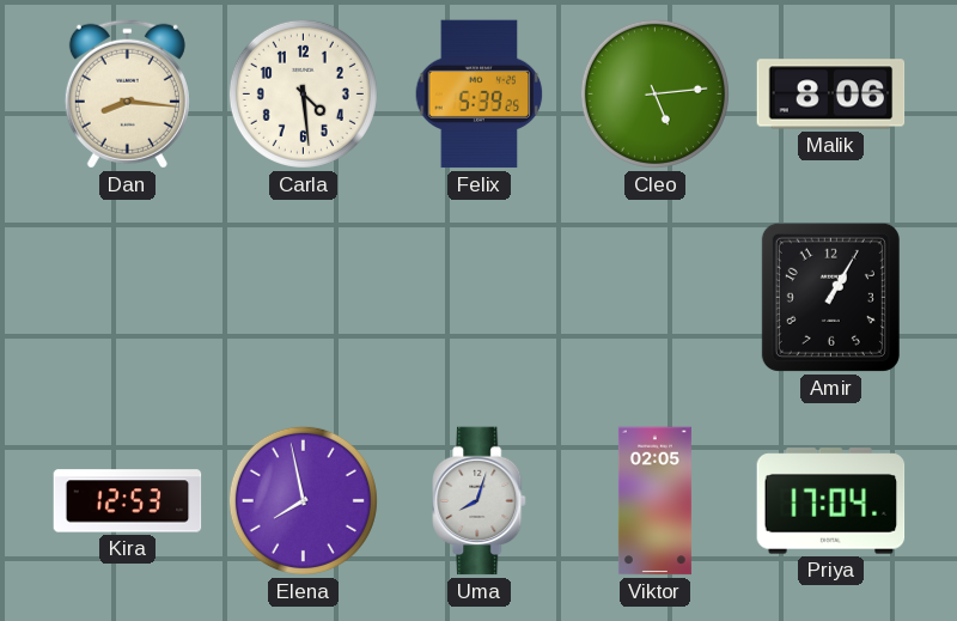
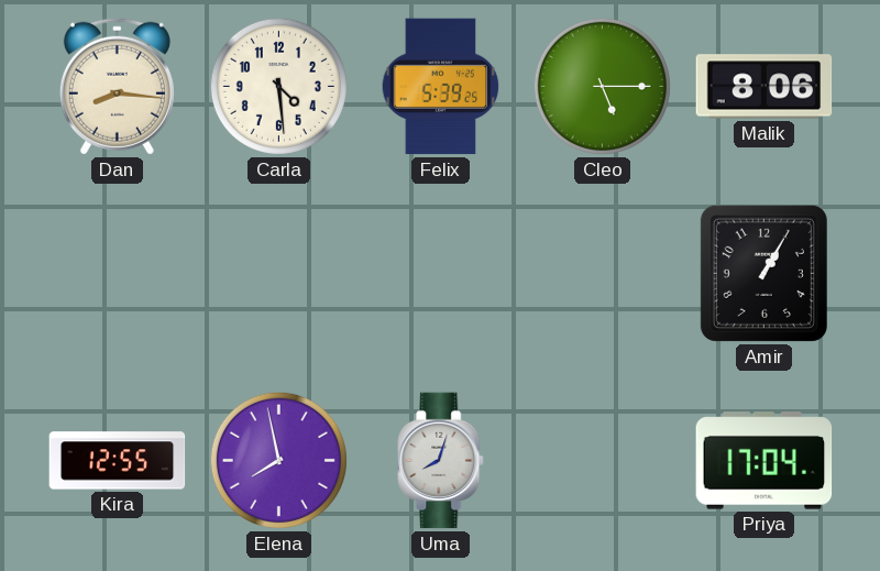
Cleo: 5:14 -> 5:15 (602, 86)
Kira: 12:53 -> 12:55 (118, 461)
Viktor: 02:05 -> none (654, 501)
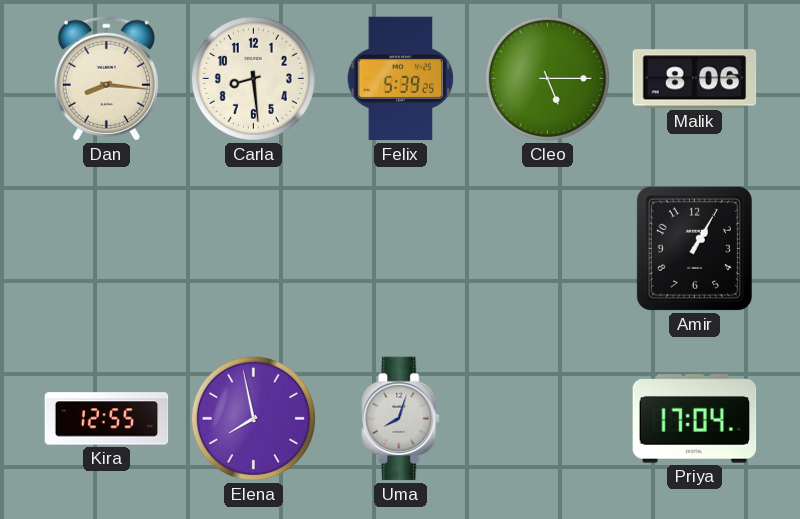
Carla: 4:29 -> 8:29 (253, 78)
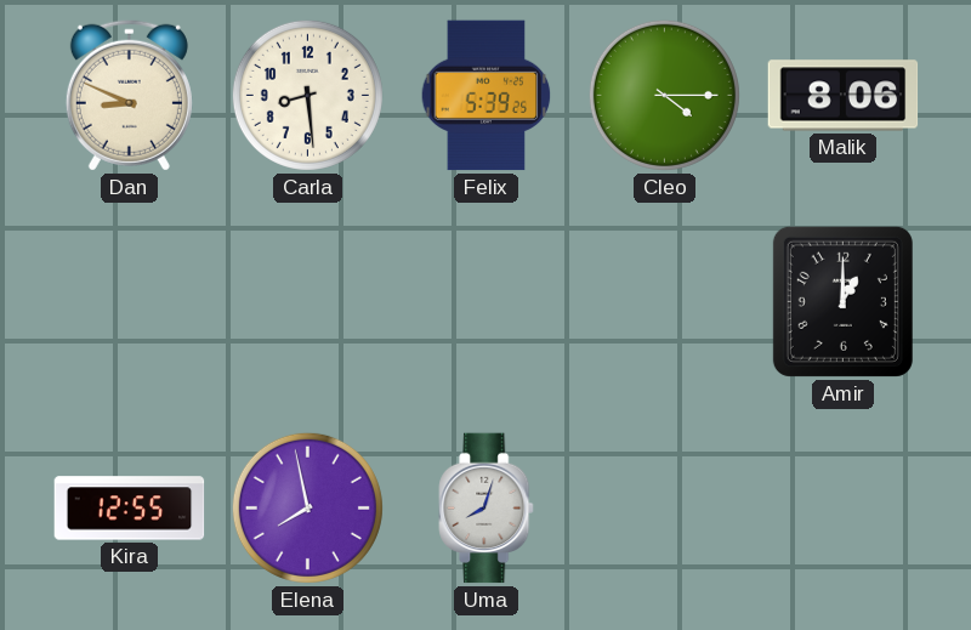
Dan: 8:16 -> 8:49 (129, 95)
Cleo: 5:15 -> 4:15 (664, 95)
Amir: 1:05 -> 1:00 (842, 301)
Priya: 17:04 -> none (695, 419)
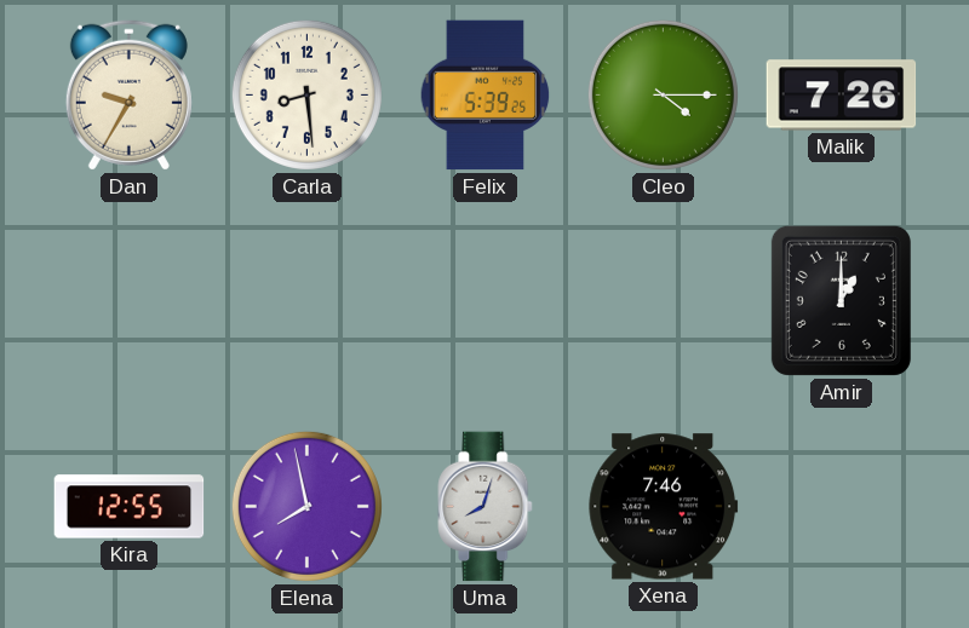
Dan: 8:49 -> 9:35 (128, 94)
Malik: 8:06 -> 7:26 (842, 96)
Xena: none -> 7:46 (664, 507)
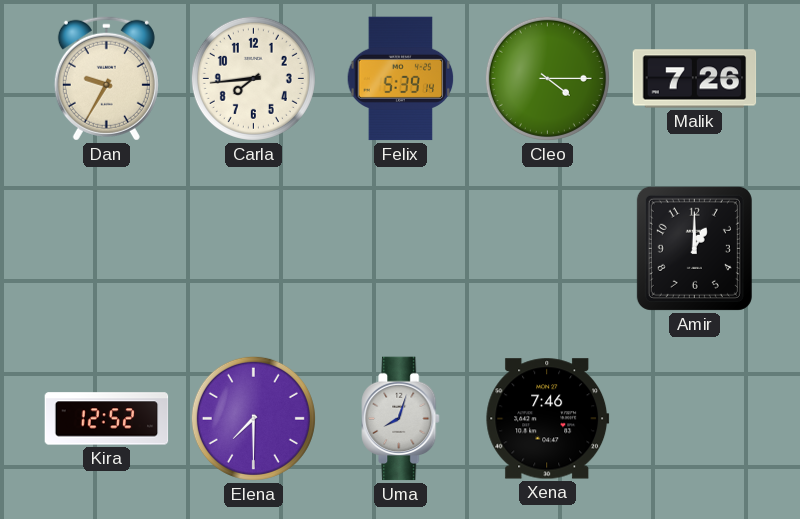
Carla: 8:29 -> 7:44 (253, 78)
Felix: 5:39:25 -> 5:39:14 (401, 79)
Kira: 12:55 -> 12:52 (107, 419)
Elena: 7:58 -> 7:30 (253, 418)
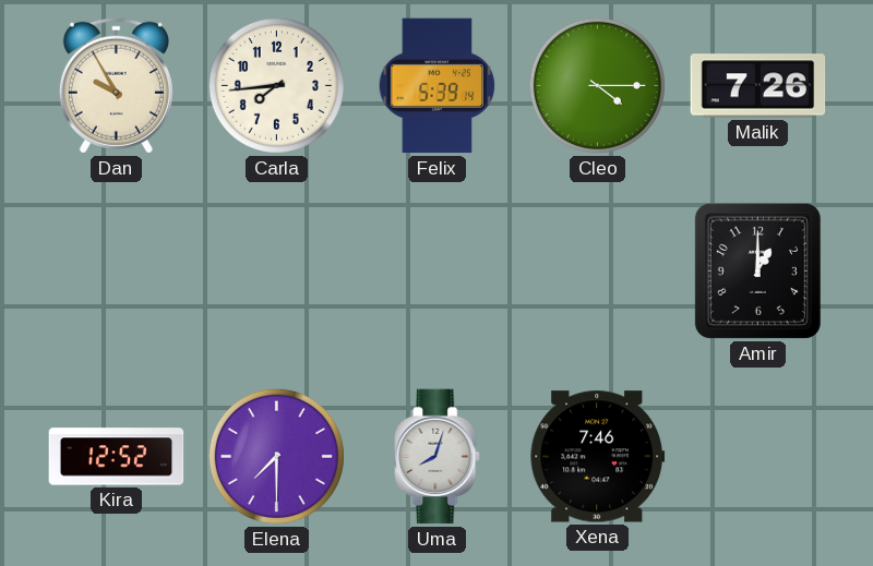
Dan: 9:35 -> 9:55 (116, 85)
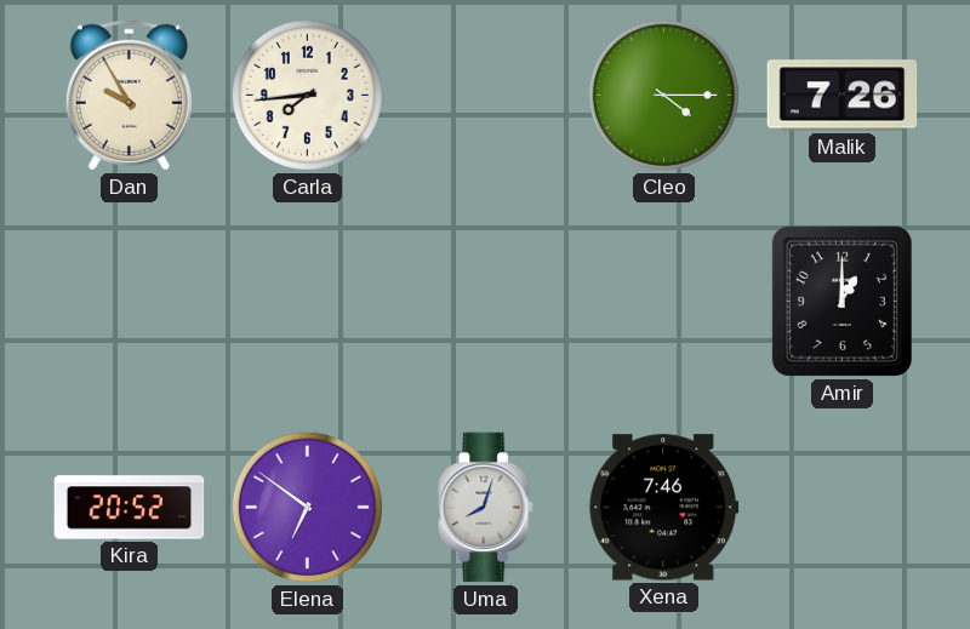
Felix: 5:39 -> none (438, 86)
Kira: 12:52 -> 20:52 (130, 508)
Elena: 7:30 -> 6:51 (307, 507)
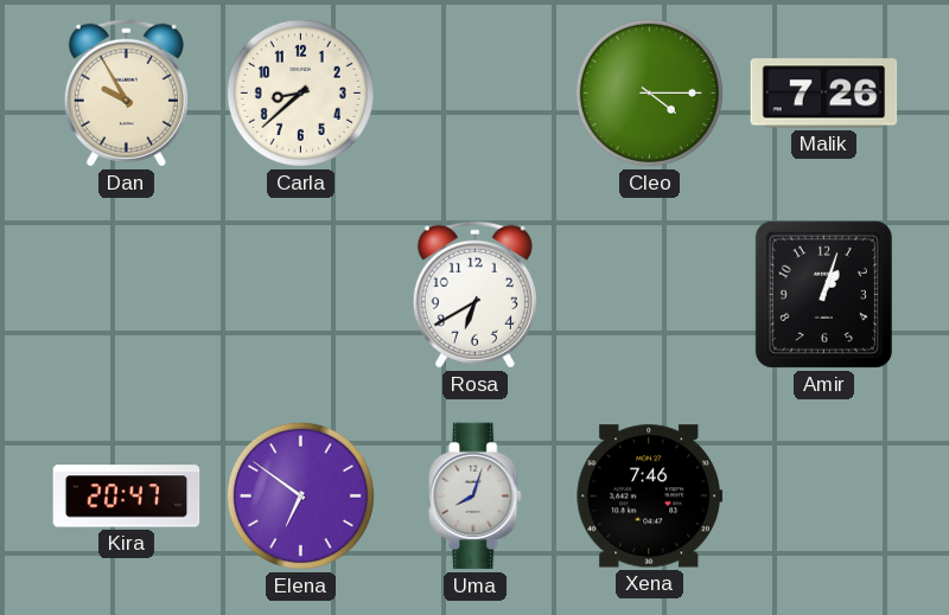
Carla: 7:44 -> 8:38 (300, 92)
Rosa: none -> 6:40 (474, 294)
Amir: 1:00 -> 1:03 (823, 294)
Kira: 20:52 -> 20:47 (127, 497)
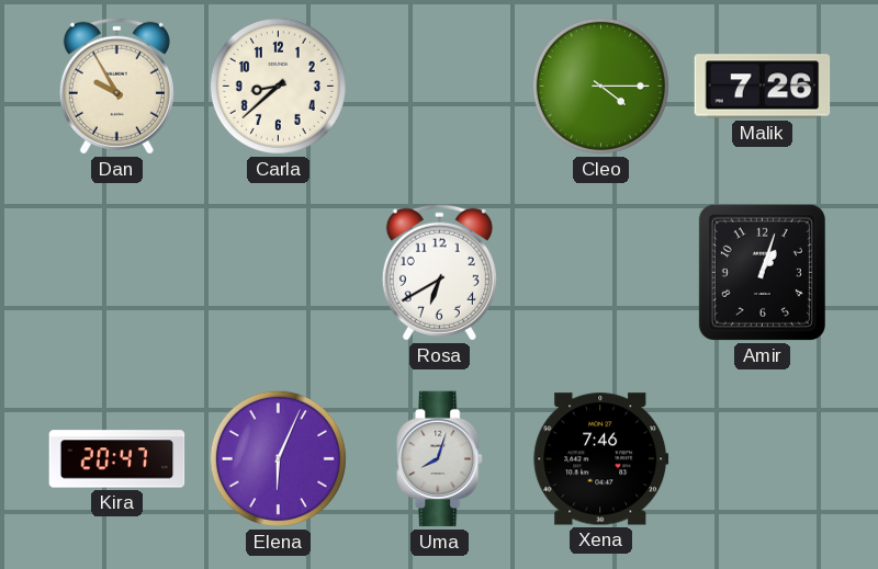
Elena: 6:51 -> 6:04 (278, 458)
